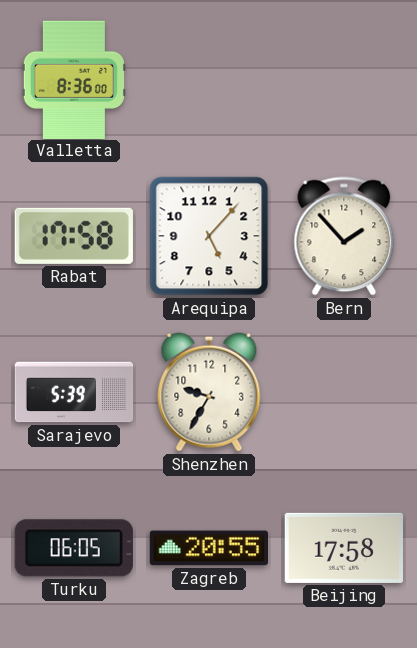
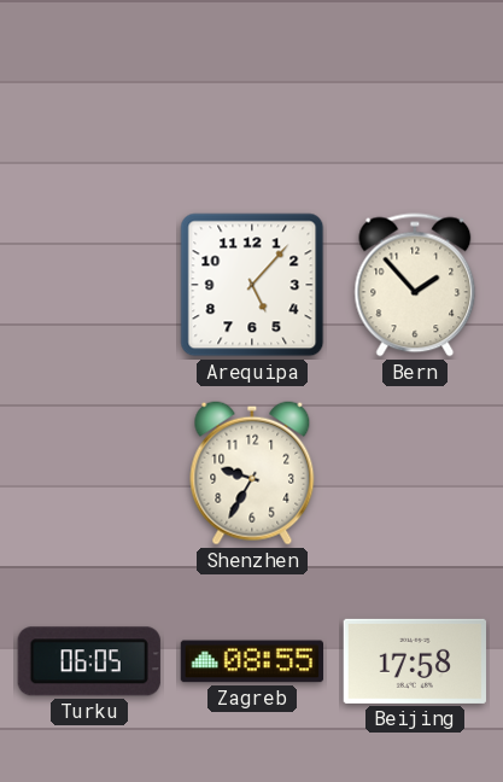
Valletta: 8:36 -> none (74, 79)
Rabat: 17:58 -> none (74, 236)
Sarajevo: 5:39 -> none (74, 392)
Zagreb: 20:55 -> 08:55 (251, 661)
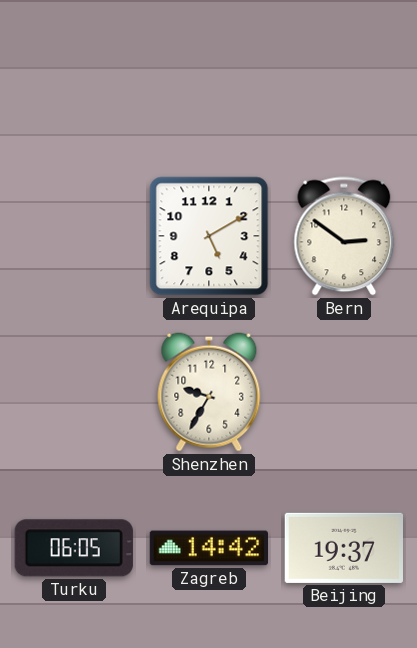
Arequipa: 5:07 -> 5:10 (209, 236)
Bern: 1:53 -> 2:51 (344, 236)
Zagreb: 08:55 -> 14:42 (208, 548)
Beijing: 17:58 -> 19:37 (343, 548)
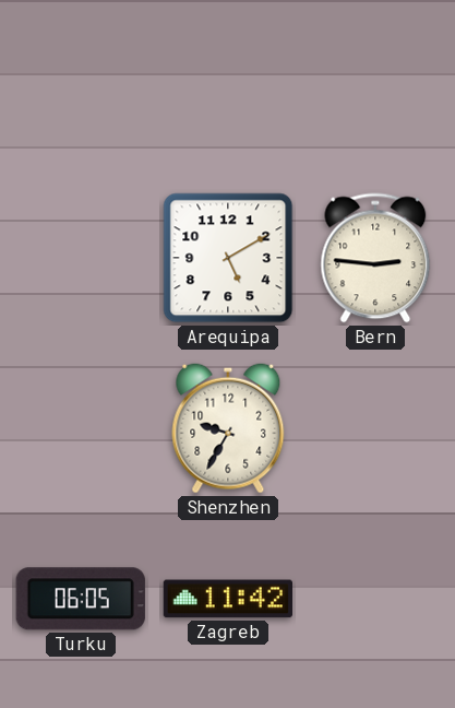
Bern: 2:51 -> 2:46 (375, 258)
Zagreb: 14:42 -> 11:42 (227, 599)
Beijing: 19:37 -> none (343, 548)
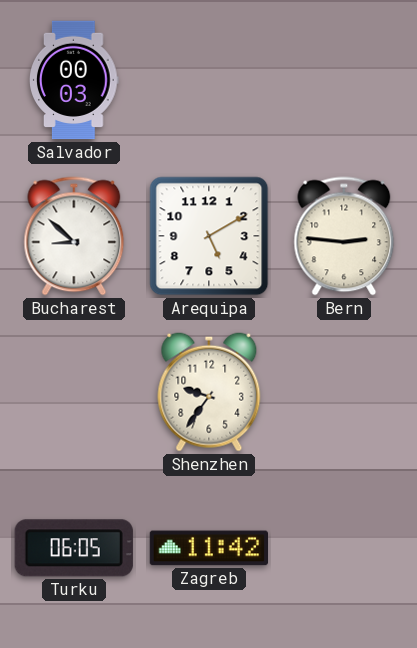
Salvador: none -> 00:03 (75, 80)
Bucharest: none -> 8:52 (74, 236)
Shenzhen: 9:35 -> 9:36 (209, 392)
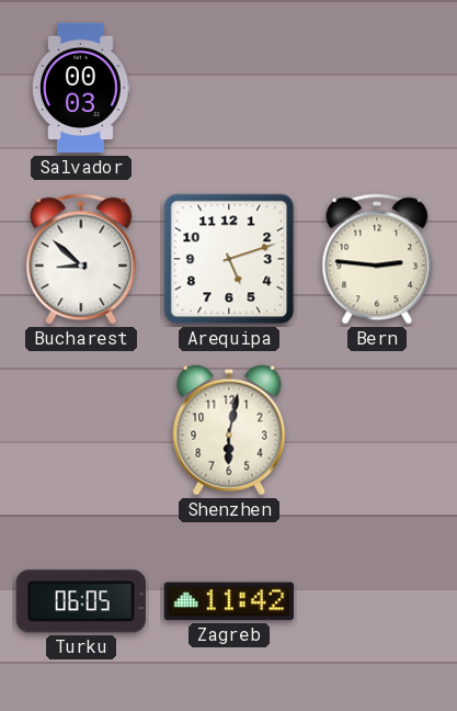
Arequipa: 5:10 -> 5:12 (229, 259)
Shenzhen: 9:36 -> 6:02 (229, 430)
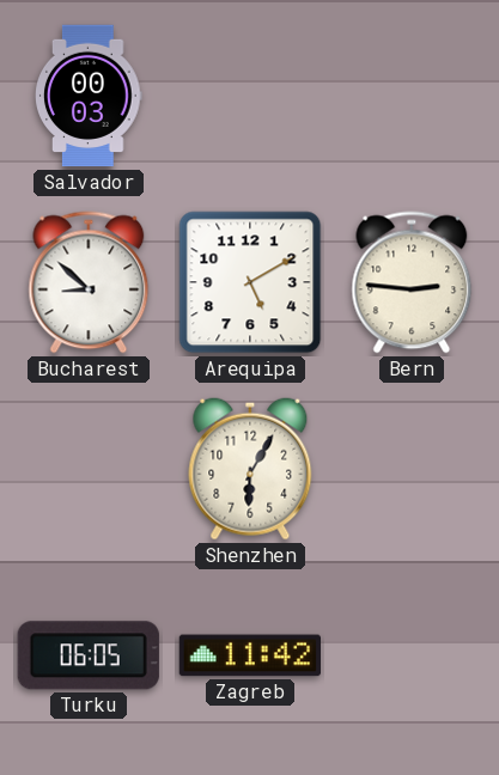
Arequipa: 5:12 -> 5:10 (250, 282)
Shenzhen: 6:02 -> 6:05 (250, 469)
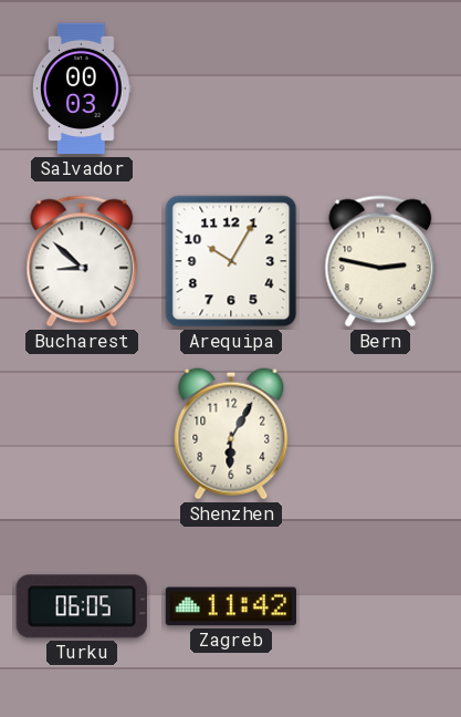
Arequipa: 5:10 -> 10:05 (231, 261)
Bern: 2:46 -> 2:47 (380, 261)
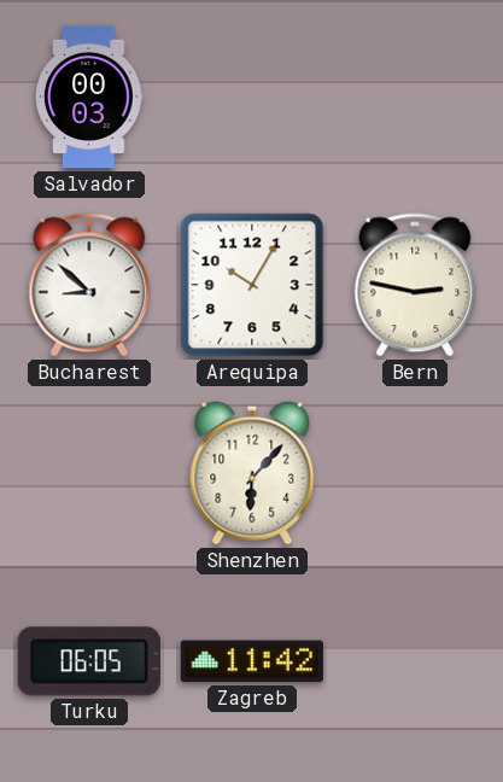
Shenzhen: 6:05 -> 6:07 (252, 473)
